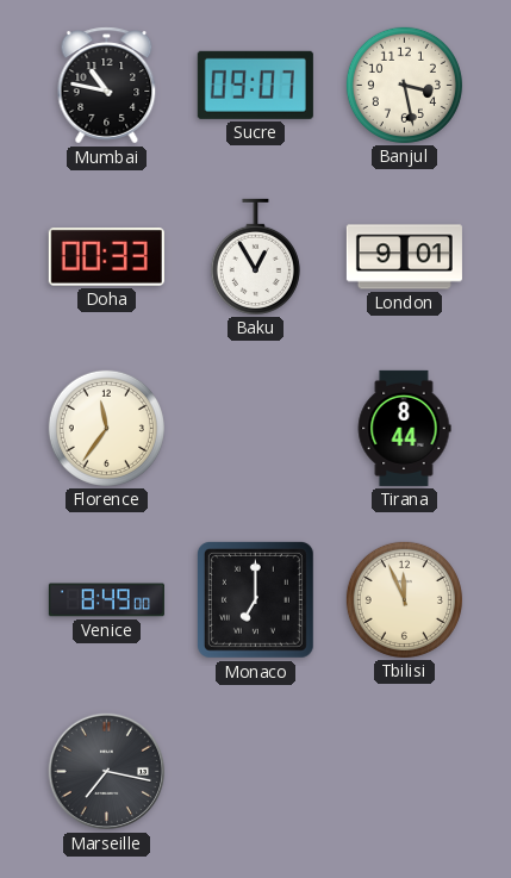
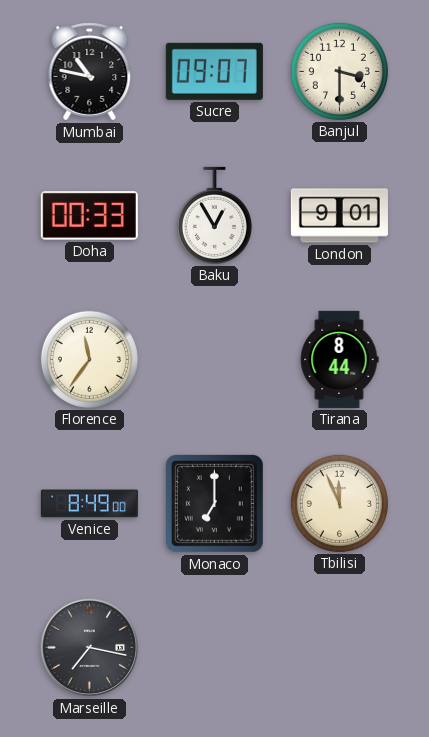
Banjul: 3:28 -> 3:30 (339, 71)
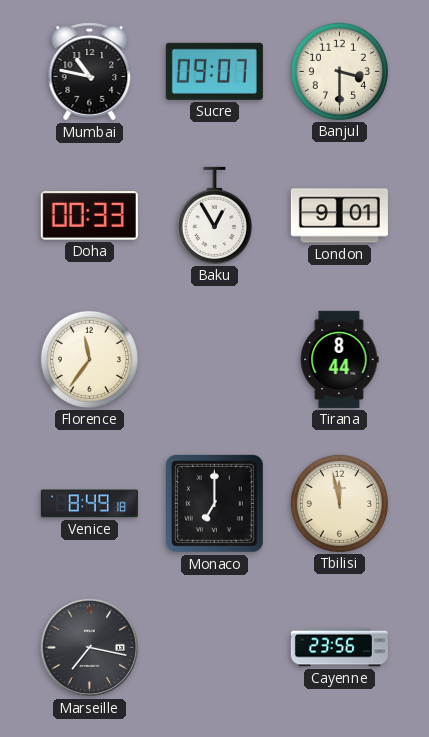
Venice: 8:49:00 -> 8:49:18 (89, 504)
Tbilisi: 11:56 -> 11:58 (339, 503)
Cayenne: none -> 23:56 (339, 648)
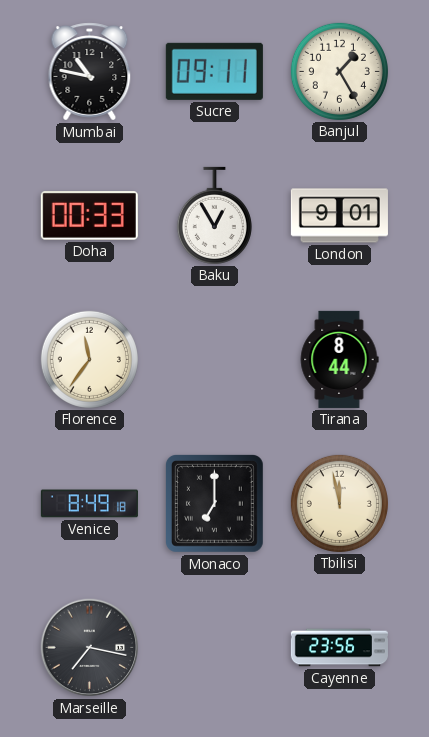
Sucre: 09:07 -> 09:11 (214, 71)
Banjul: 3:30 -> 1:25 (339, 71)
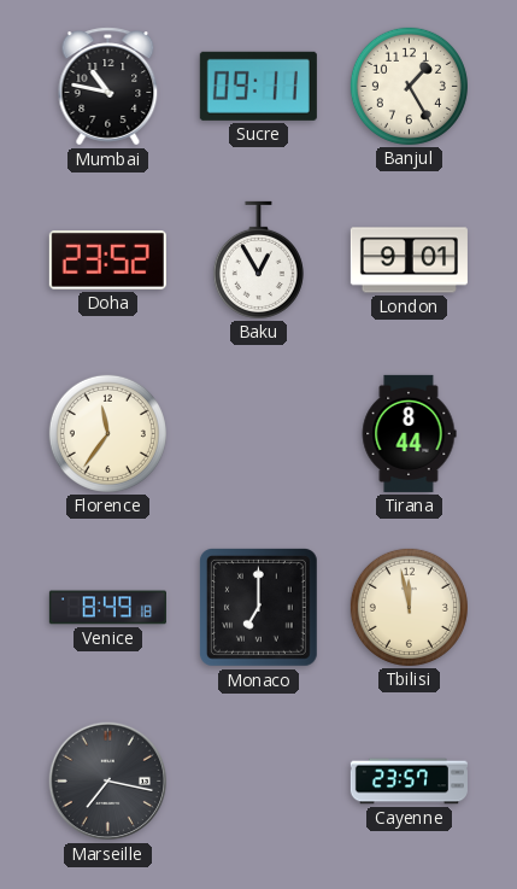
Doha: 00:33 -> 23:52 (107, 261)
Cayenne: 23:56 -> 23:57 (409, 782)
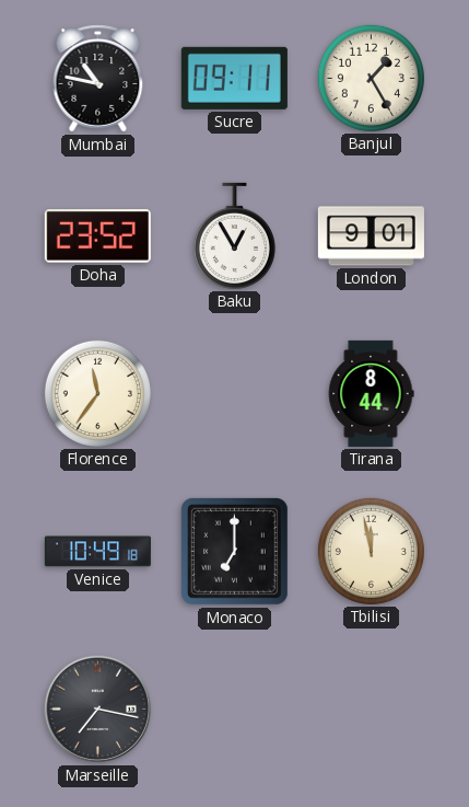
Venice: 8:49 -> 10:49 (97, 552)
Cayenne: 23:57 -> none (409, 782)
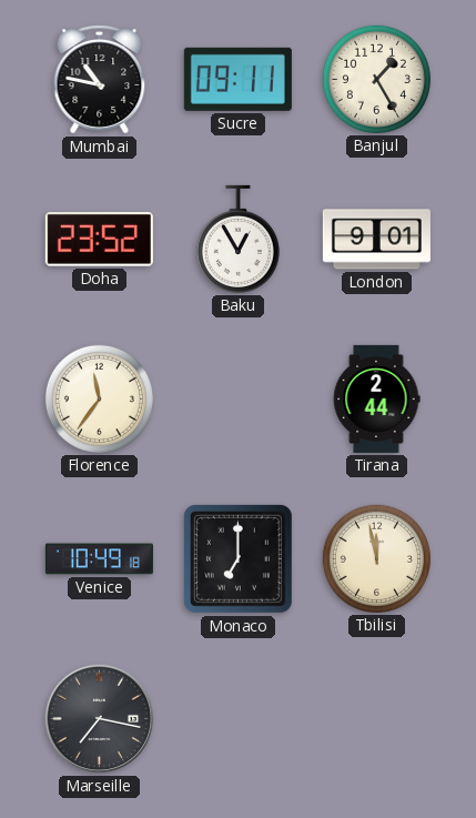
Tirana: 8:44 -> 2:44 (376, 398)
